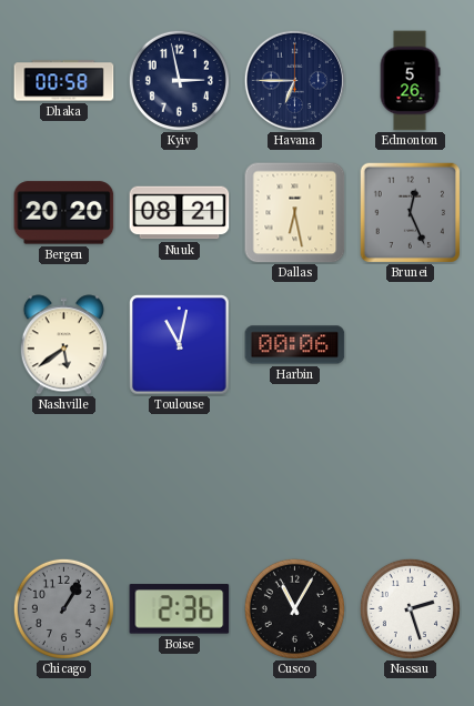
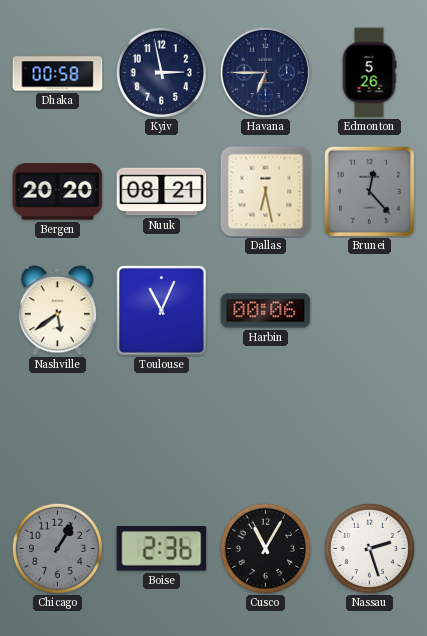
Brunei: 12:26 -> 12:23 (369, 191)
Toulouse: 11:02 -> 11:04 (162, 311)
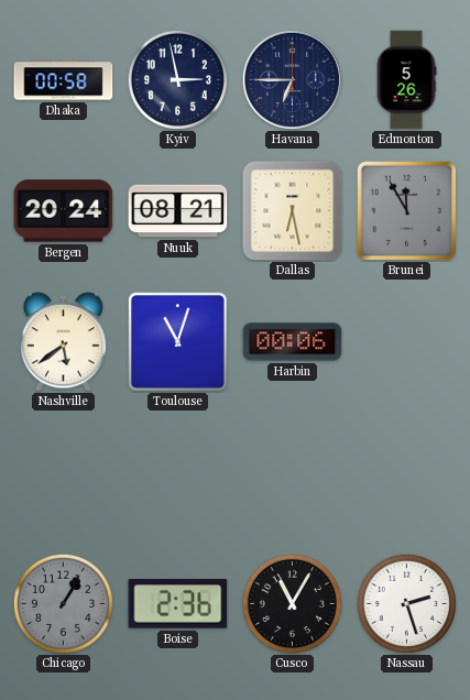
Bergen: 20:20 -> 20:24 (64, 211)
Brunei: 12:23 -> 11:55 (406, 210)
Toulouse: 11:04 -> 11:03 (178, 342)
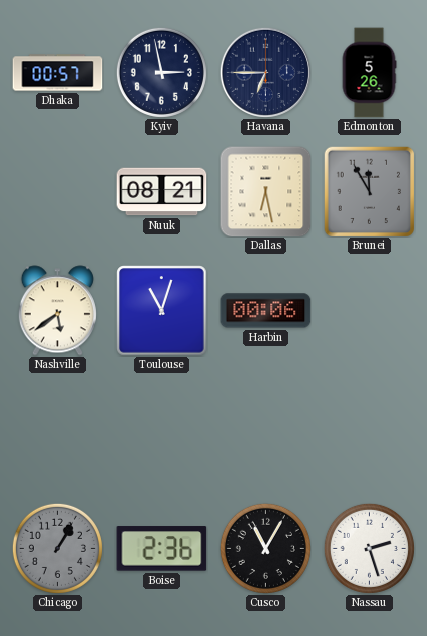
Dhaka: 00:58 -> 00:57 (58, 73)
Bergen: 20:24 -> none (64, 211)
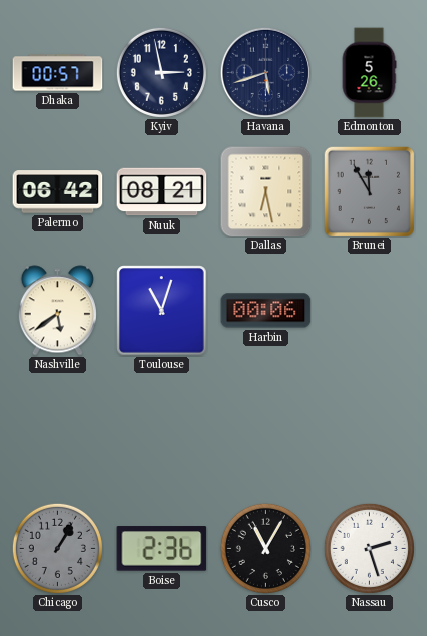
Havana: 6:45 -> 5:42 (265, 72)
Palermo: none -> 06:42 (58, 192)
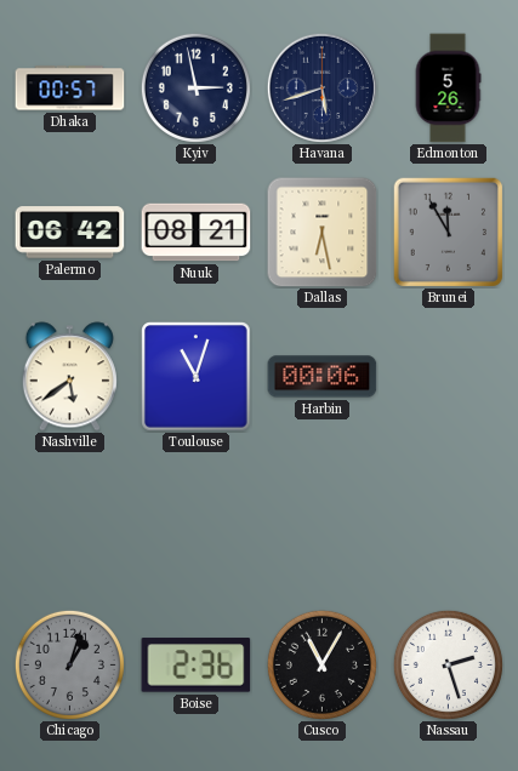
Chicago: 1:05 -> 1:03 (69, 664)
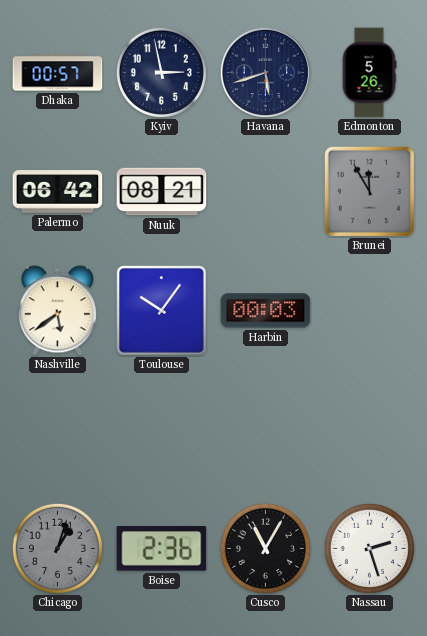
Dallas: 6:28 -> none (323, 233)
Toulouse: 11:03 -> 10:06 (162, 311)
Harbin: 00:06 -> 00:03 (266, 311)
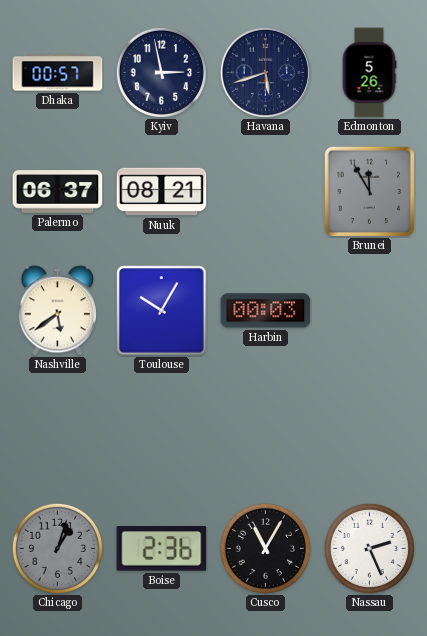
Palermo: 06:42 -> 06:37 (58, 192)
Toulouse: 10:06 -> 10:05 (162, 311)
Nassau: 2:27 -> 2:26 (369, 548)
